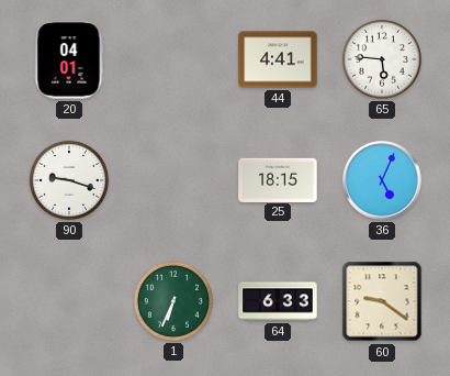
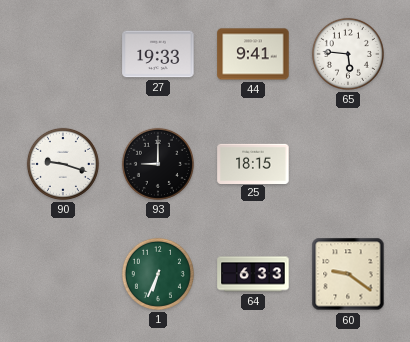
20: 04:01 -> none (69, 59)
27: none -> 19:33 (158, 54)
44: 4:41 -> 9:41 (253, 54)
93: none -> 9:00 (158, 164)
36: 5:04 -> none (382, 180)
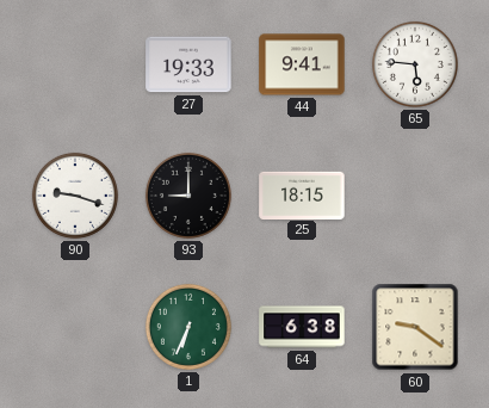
64: 6:33 -> 6:38 (302, 327)
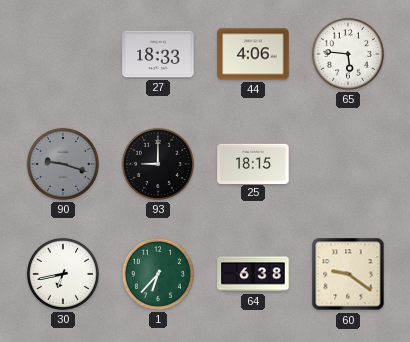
27: 19:33 -> 18:33 (158, 54)
44: 9:41 -> 4:06 (253, 54)
90 dial: white -> grey (63, 164)
30: none -> 6:43 (63, 274)
1: 6:34 -> 6:37 (158, 274)
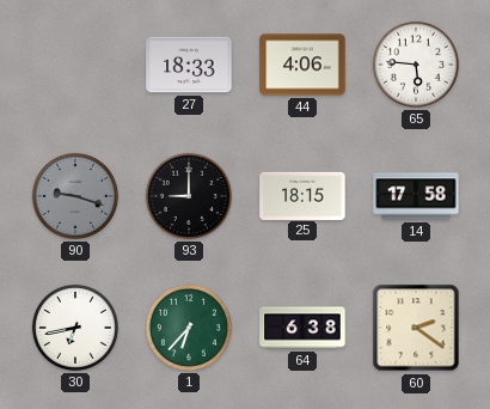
14: none -> 17:58 (416, 196)
60: 9:21 -> 2:21 (416, 328)
